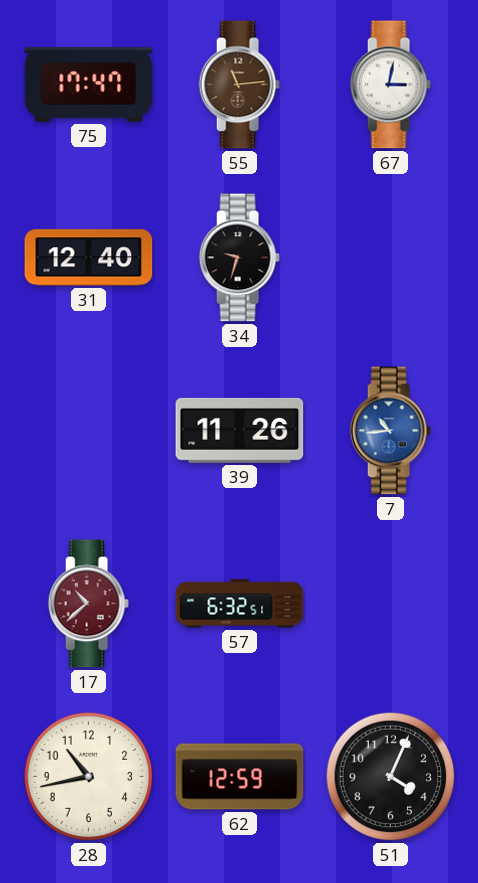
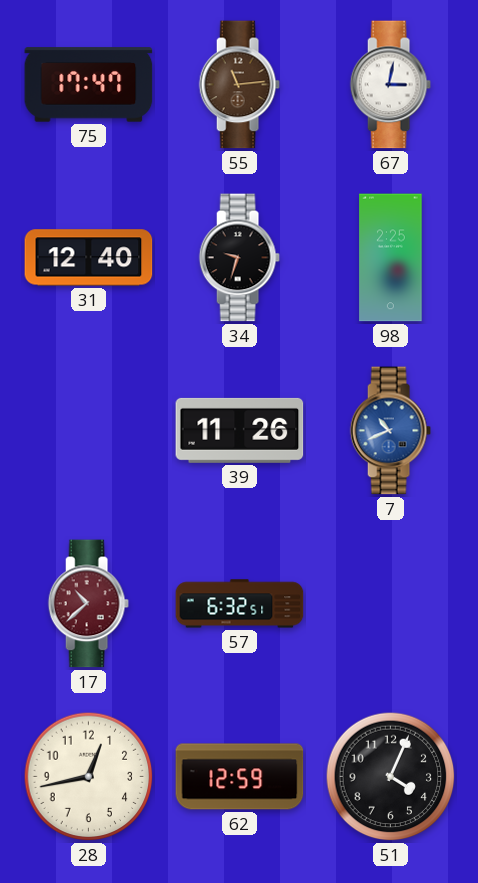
98: none -> 2:25 (391, 258)
7: 10:44 -> 10:41 (390, 431)
28: 10:43 -> 12:43 (89, 777)
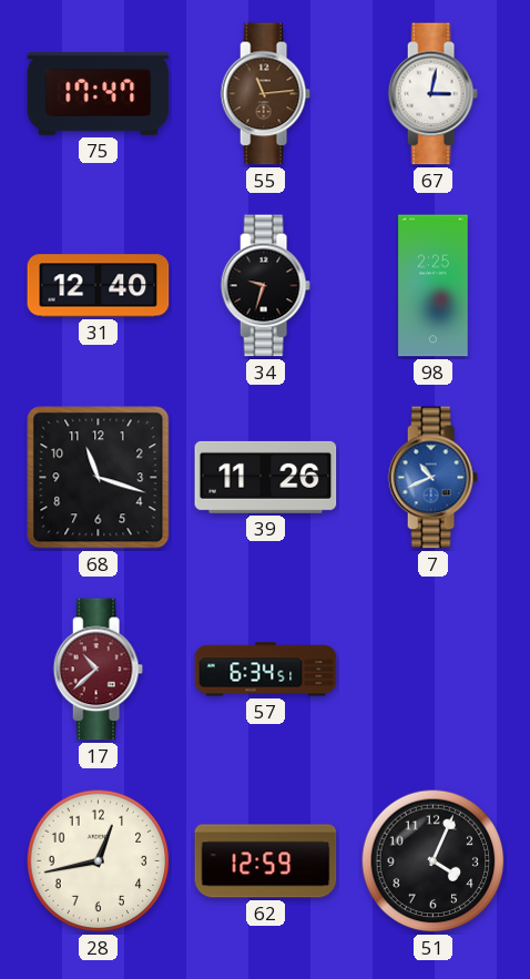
68: none -> 11:18 (99, 478)
57: 6:32 -> 6:34 (266, 670)
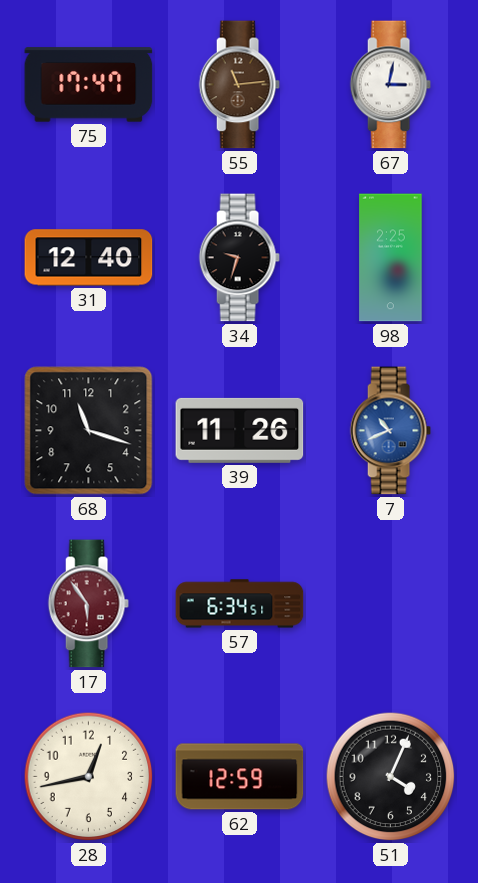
17: 10:38 -> 5:54 (88, 604)
